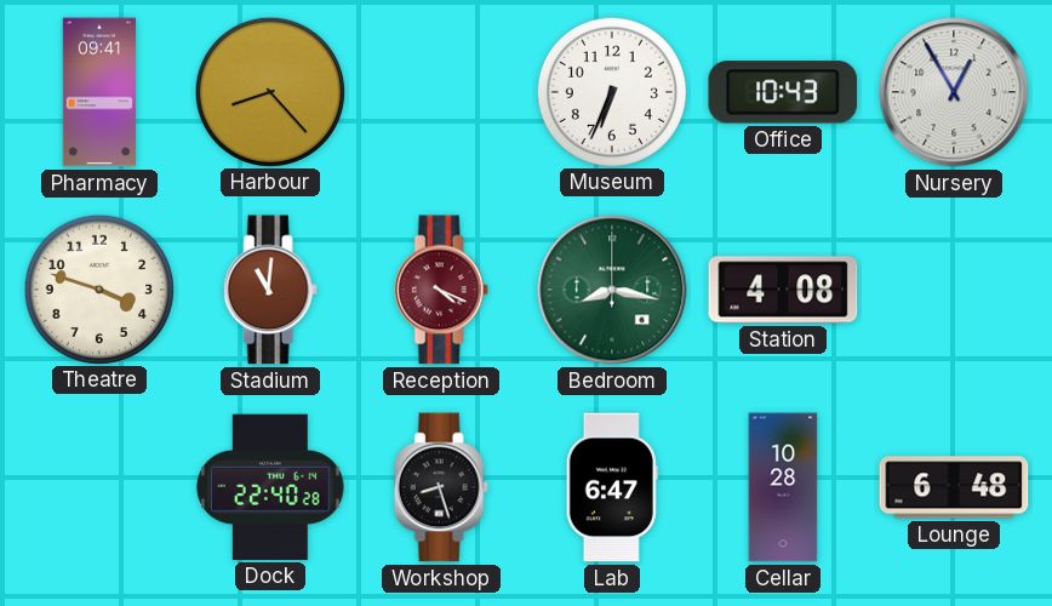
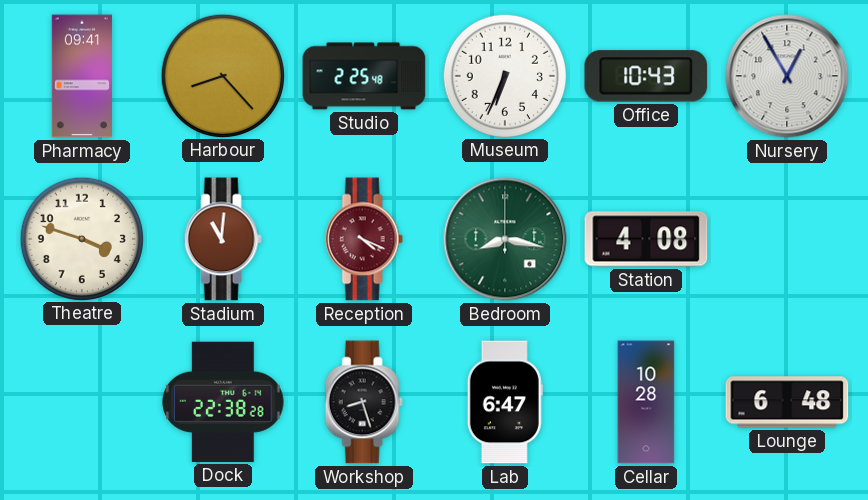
Studio: none -> 2:25 (364, 76)
Dock: 22:40 -> 22:38 (223, 402)
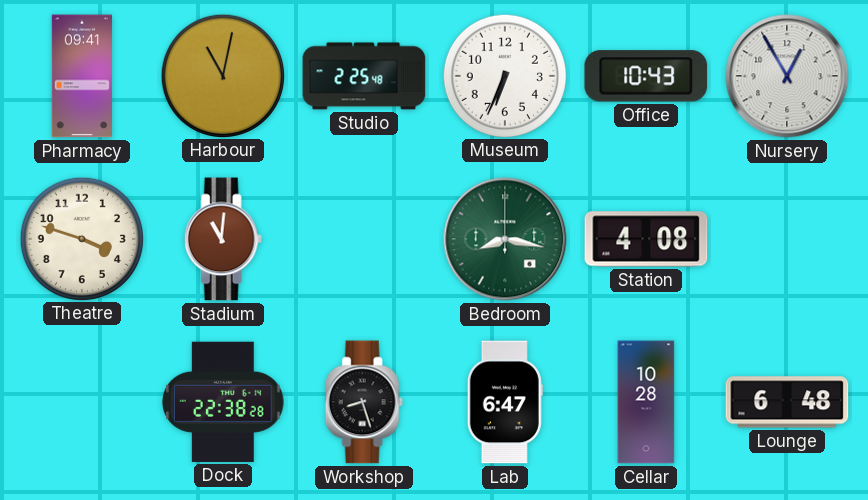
Harbour: 8:23 -> 11:02 (222, 75)
Reception: 4:19 -> none (364, 239)
